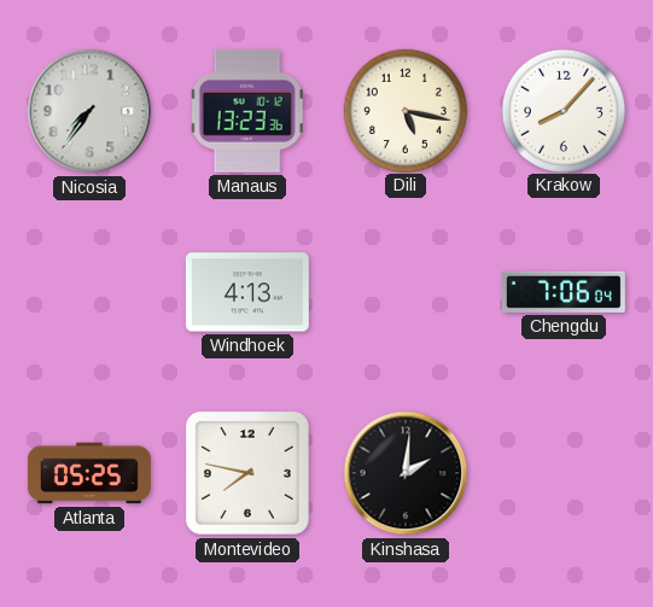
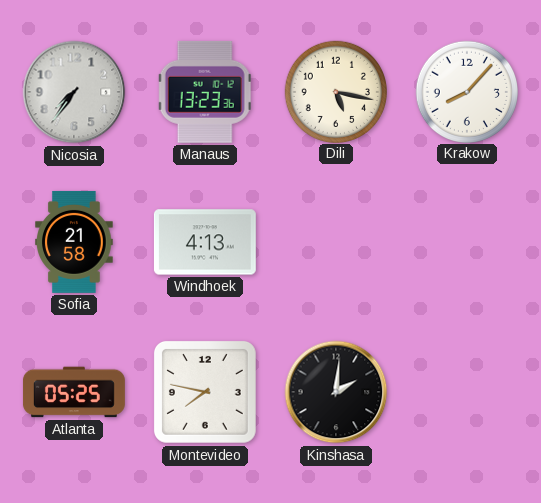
Sofia: none -> 21:58 (74, 242)
Chengdu: 7:06 -> none (564, 292)
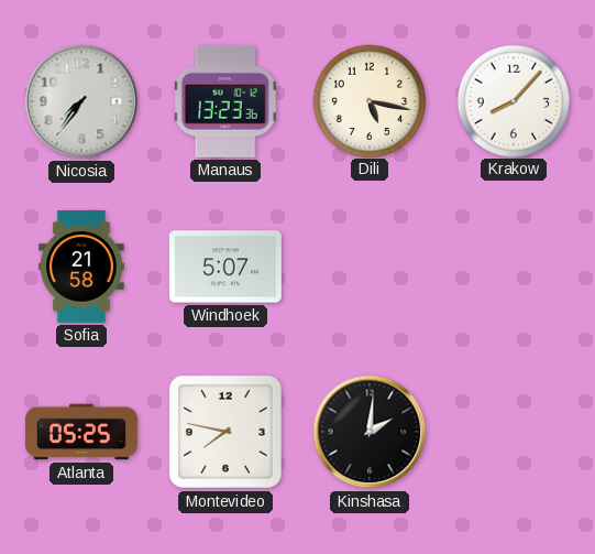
Windhoek: 4:13 -> 5:07 (225, 267)
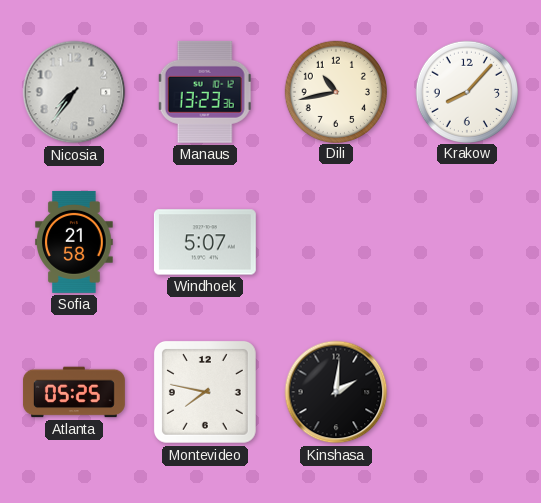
Dili: 5:17 -> 10:43 (335, 91)
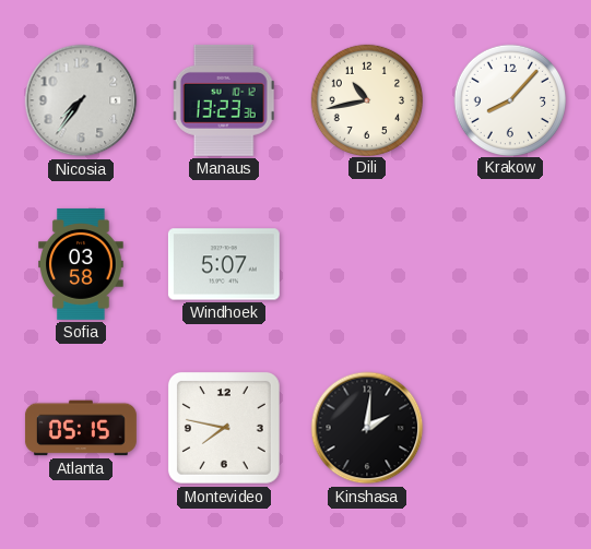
Sofia: 21:58 -> 03:58 (81, 264)
Atlanta: 05:25 -> 05:15 (81, 428)
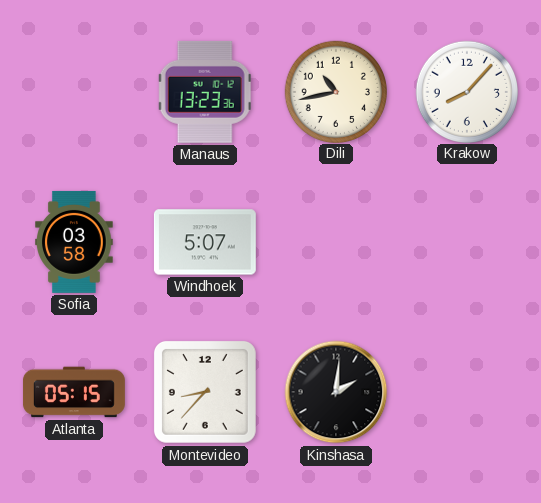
Nicosia: 7:36 -> none (81, 100)
Montevideo: 7:47 -> 8:37 (205, 392)
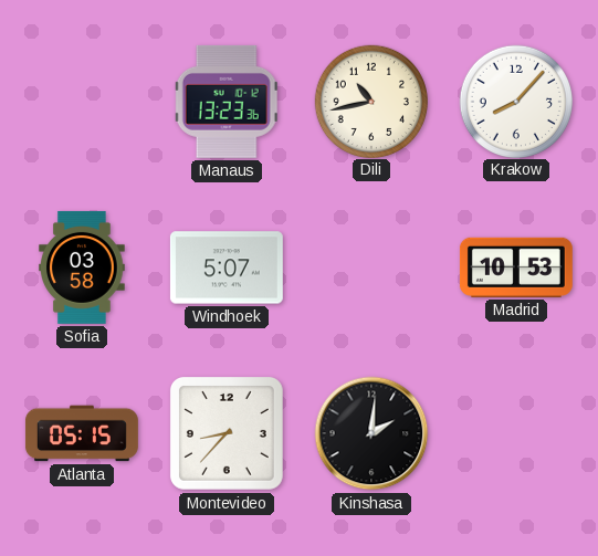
Madrid: none -> 10:53 (516, 267)
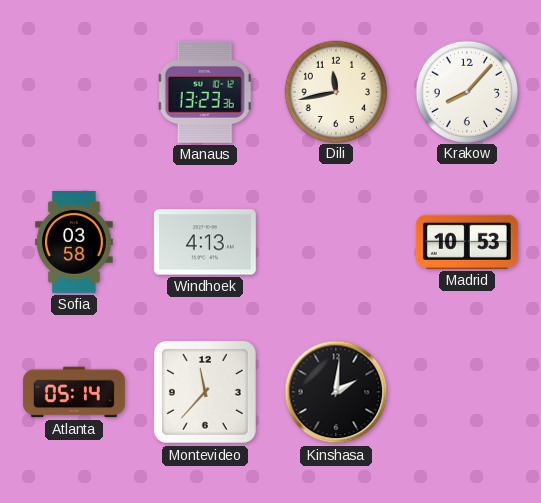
Dili: 10:43 -> 11:43 (335, 91)
Windhoek: 5:07 -> 4:13 (205, 242)
Atlanta: 05:15 -> 05:14 (74, 392)
Montevideo: 8:37 -> 11:37 (205, 392)
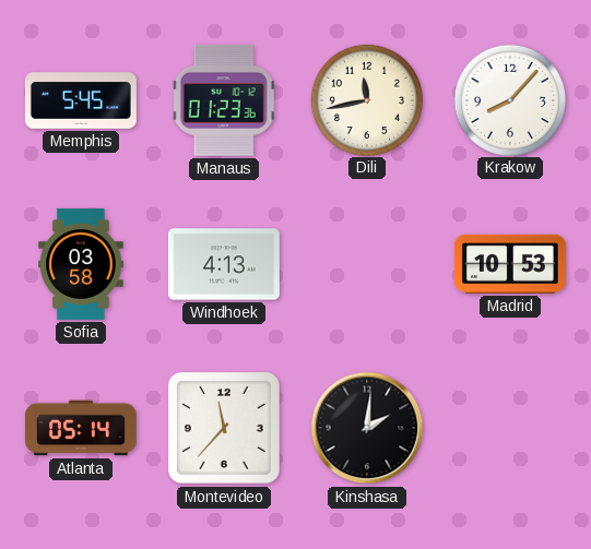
Memphis: none -> 5:45 (81, 100)
Manaus: 13:23 -> 01:23 (224, 100)
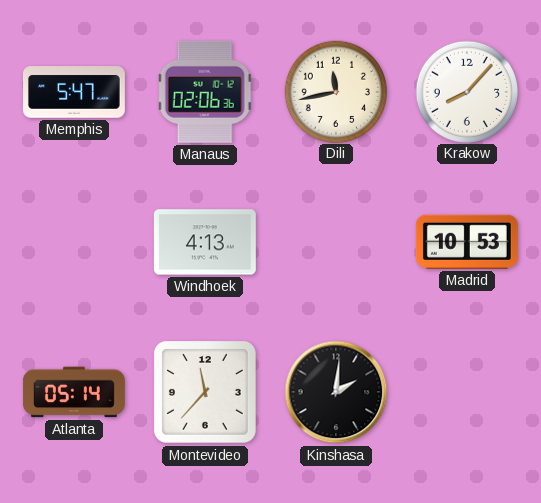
Memphis: 5:45 -> 5:47 (74, 92)
Manaus: 01:23 -> 02:06 (205, 92)
Sofia: 03:58 -> none (81, 264)
